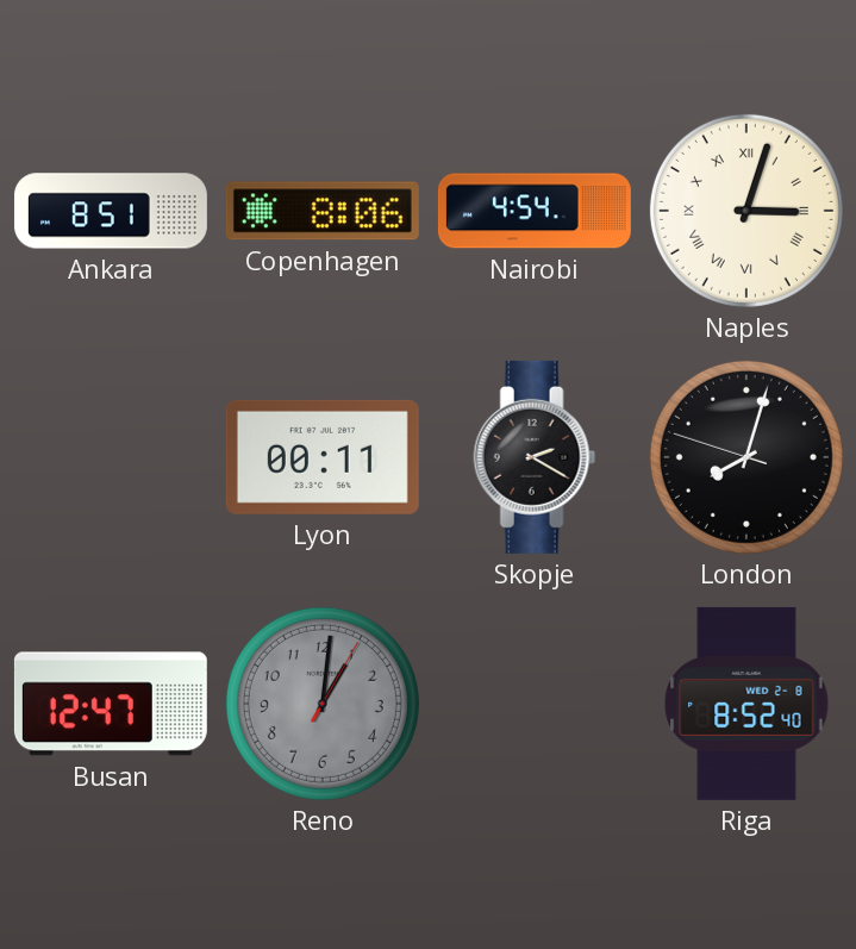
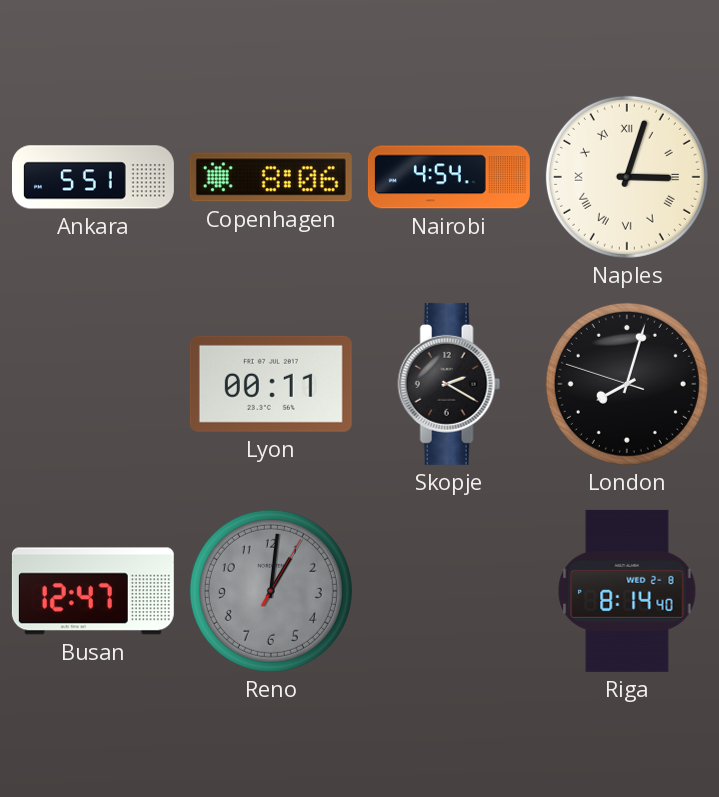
Ankara: 8:51 -> 5:51 (93, 177)
Riga: 8:52 -> 8:14 (627, 591)
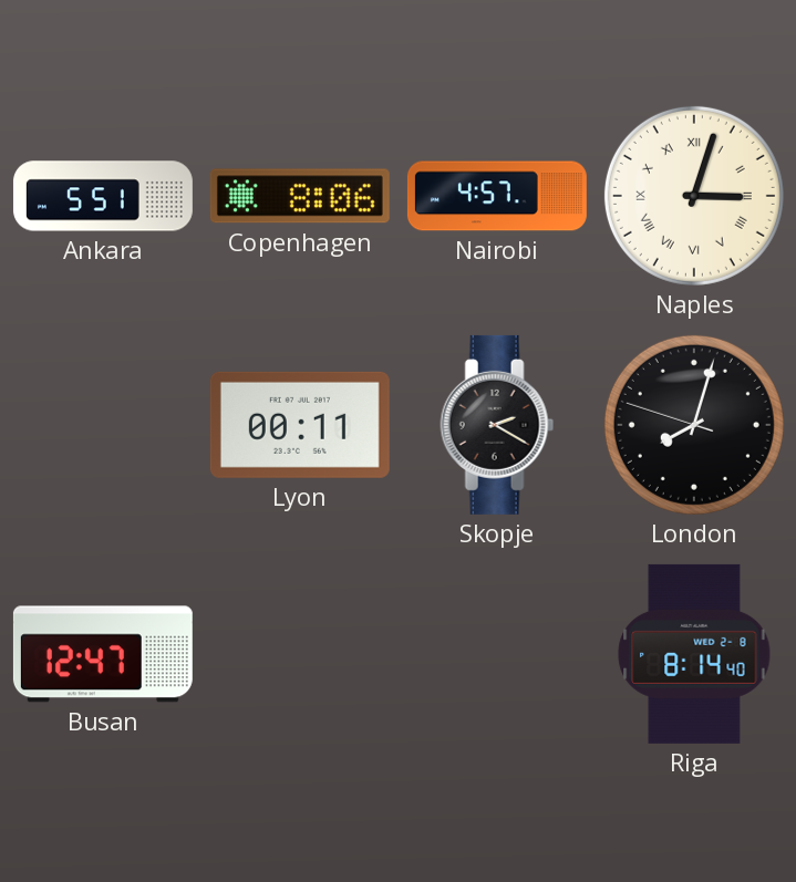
Nairobi: 4:54 -> 4:57 (497, 196)
Reno: 1:01 -> none (271, 591)
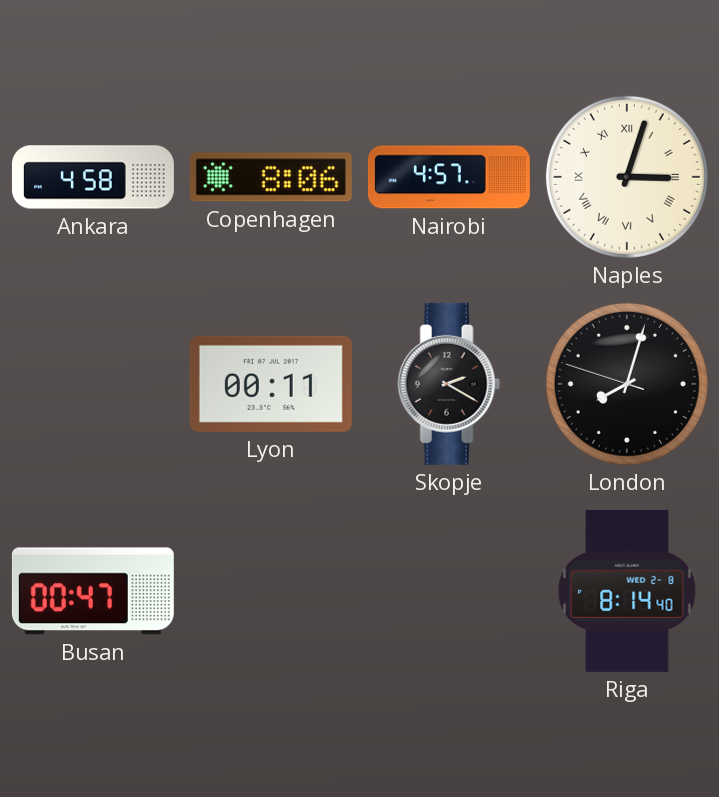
Ankara: 5:51 -> 4:58 (93, 177)
Busan: 12:47 -> 00:47 (93, 591)
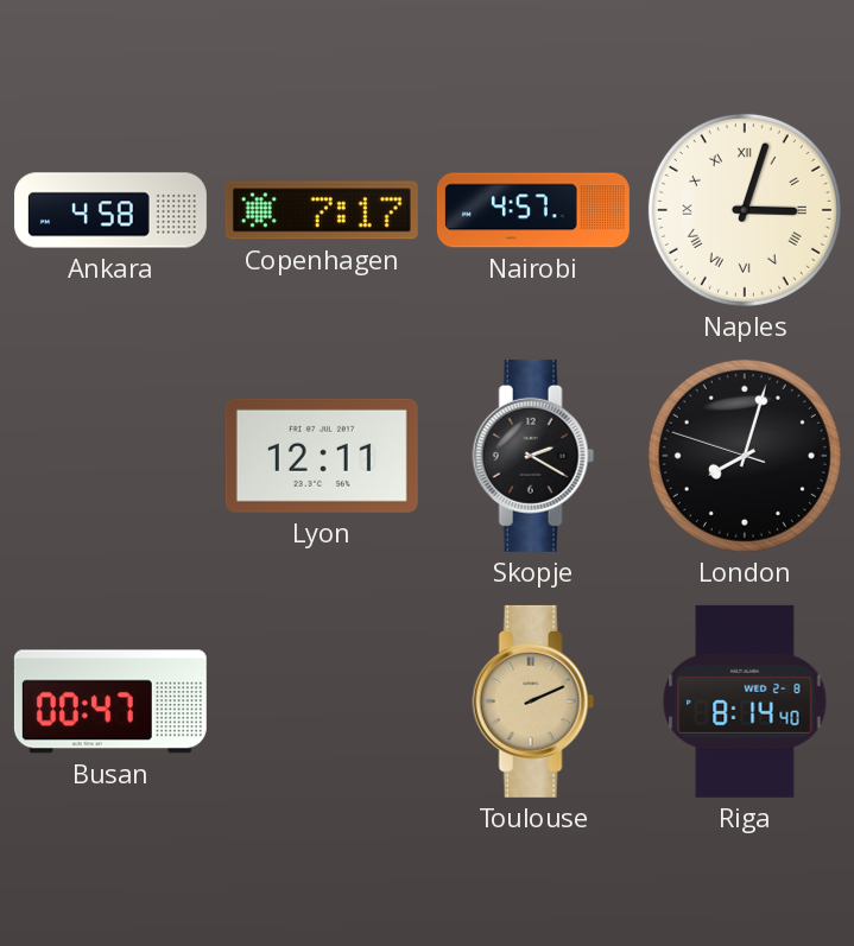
Copenhagen: 8:06 -> 7:17 (322, 210)
Lyon: 00:11 -> 12:11 (322, 456)
Toulouse: none -> 2:11 (533, 701)
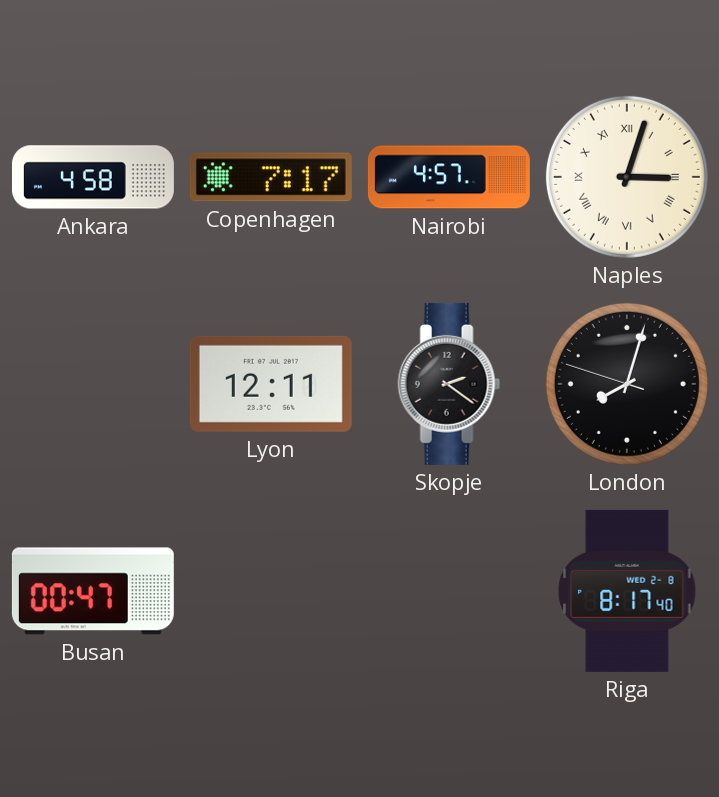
Skopje: 2:20 -> 2:21 (449, 384)
Toulouse: 2:11 -> none (533, 701)
Riga: 8:14 -> 8:17 (627, 591)
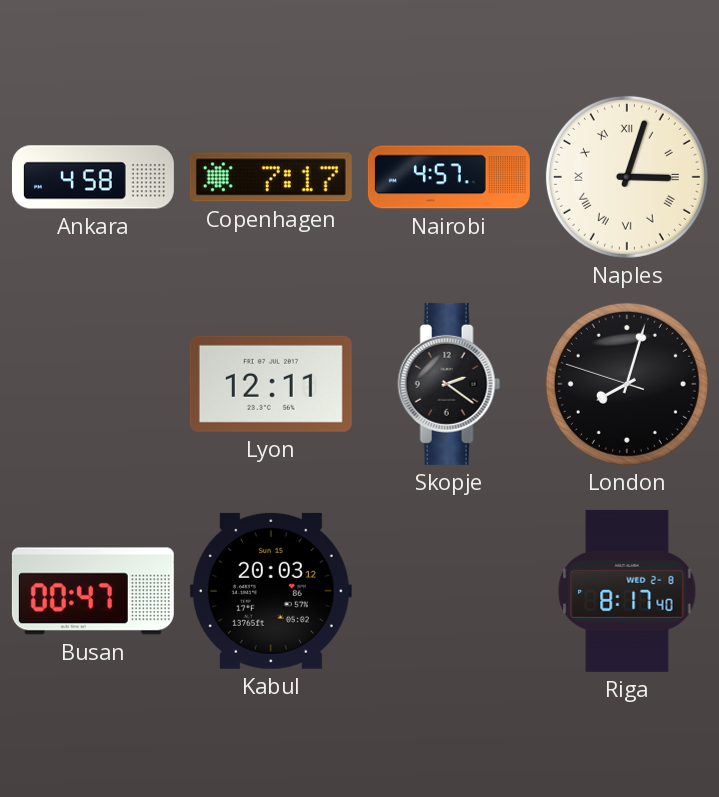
Kabul: none -> 20:03 (271, 591)
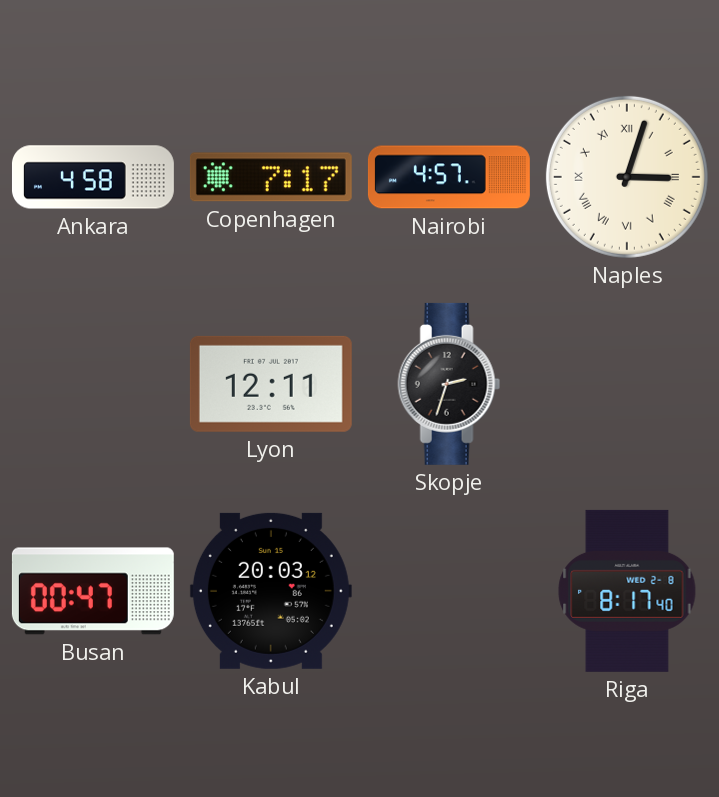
Skopje: 2:21 -> 2:33 (449, 384)
London: 8:02 -> none (627, 384)
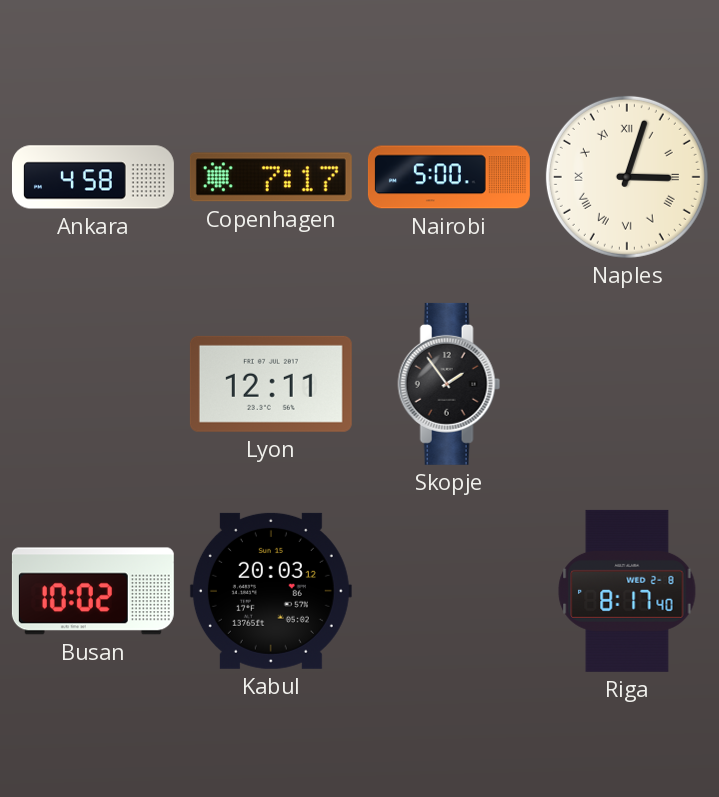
Nairobi: 4:57 -> 5:00 (449, 177)
Skopje: 2:33 -> 1:54 (449, 384)
Busan: 00:47 -> 10:02 (93, 591)
